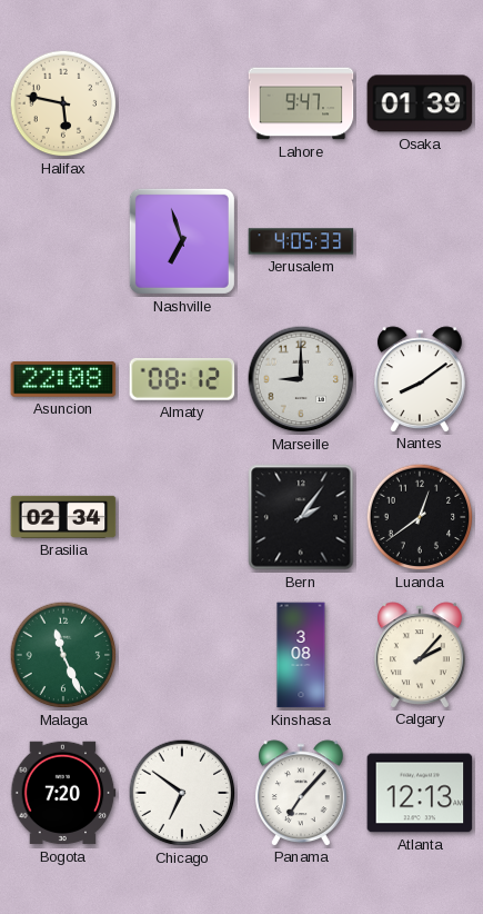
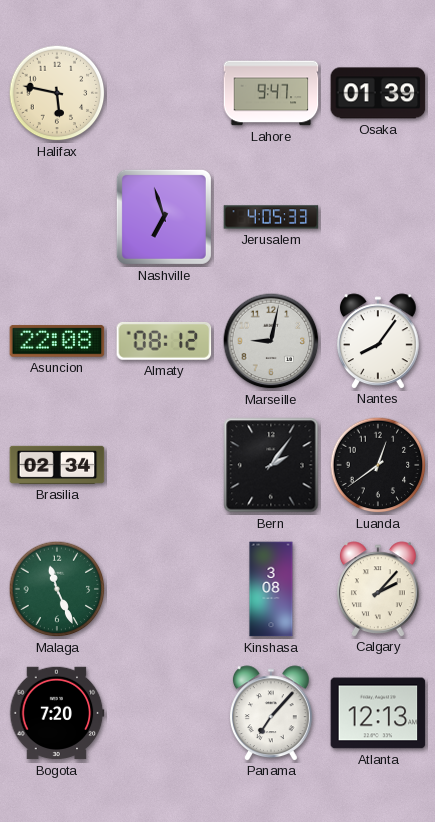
Marseille: 9:00 -> 9:02 (271, 341)
Nantes: 8:09 -> 8:06 (378, 341)
Chicago: 6:51 -> none (182, 793)
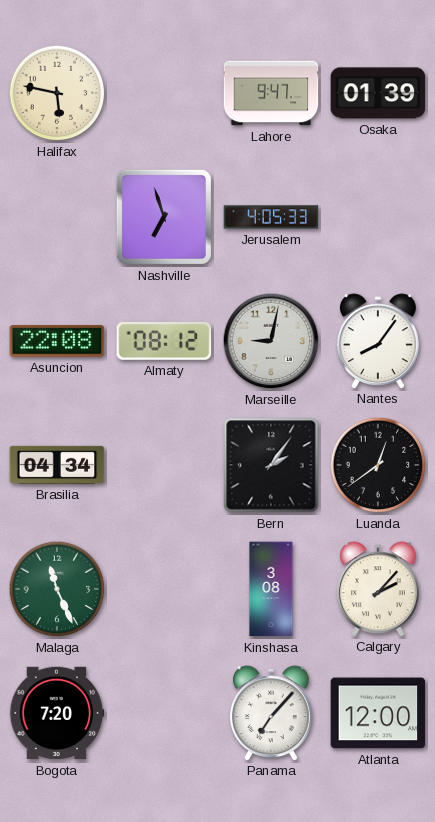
Brasilia: 02:34 -> 04:34 (57, 465)
Atlanta: 12:13 -> 12:00 (378, 713)
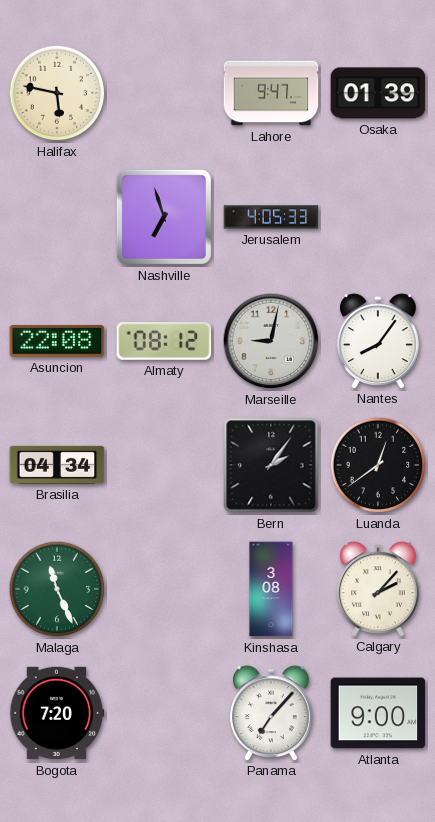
Atlanta: 12:00 -> 9:00 (378, 713)
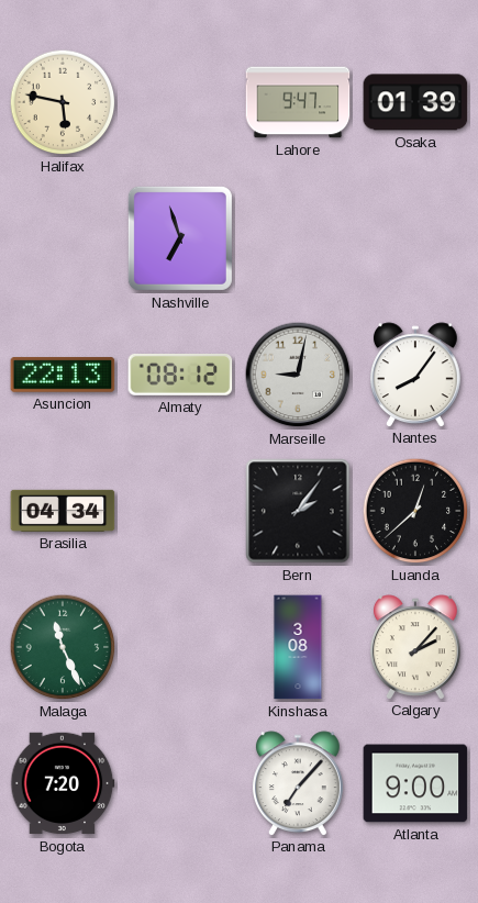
Jerusalem: 4:05 -> none (271, 217)
Asuncion: 22:08 -> 22:13 (63, 375)
Luanda: 12:39 -> 12:38 (415, 511)
